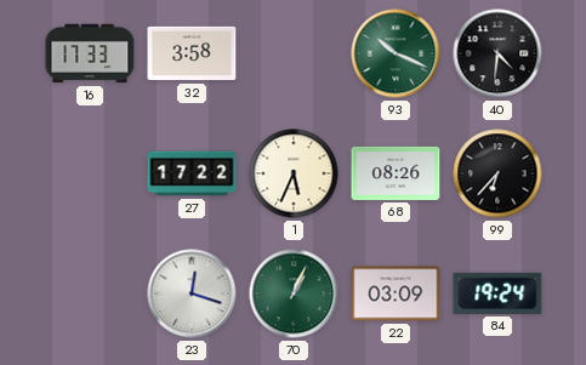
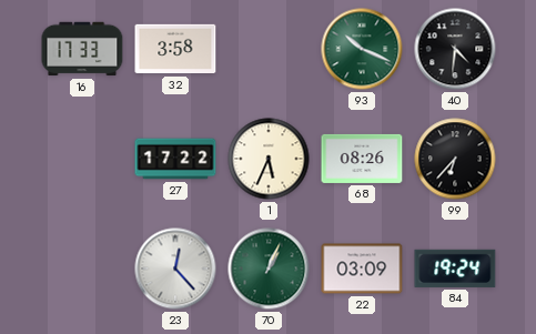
23: 12:18 -> 12:23 (175, 269)
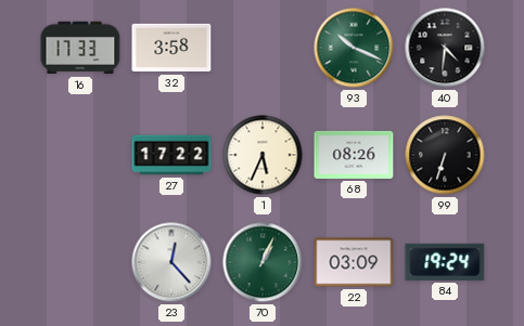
99: 6:37 -> 6:33 (445, 155)
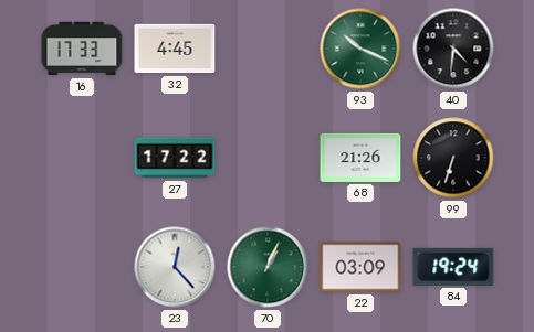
32: 3:58 -> 4:45 (175, 49)
1: 5:34 -> none (263, 155)
68: 08:26 -> 21:26 (360, 158)
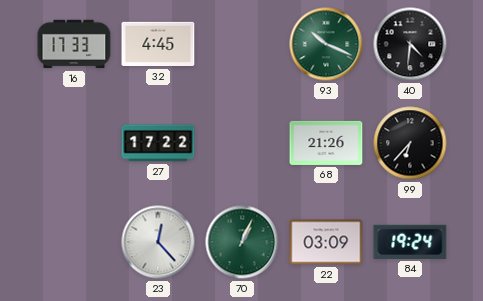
99: 6:33 -> 6:37 (410, 143)
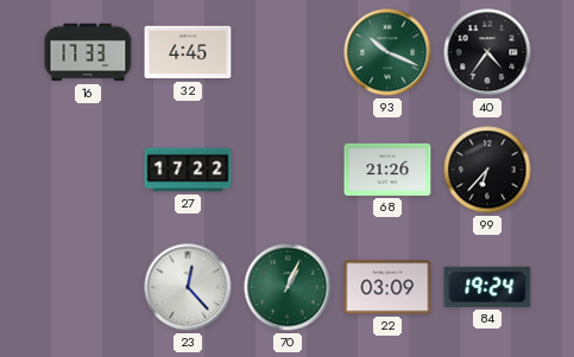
40: 4:31 -> 4:36 (487, 52)
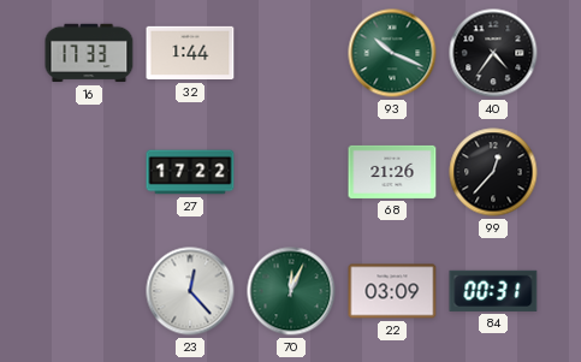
32: 4:45 -> 1:44 (190, 53)
99: 6:37 -> 12:37 (493, 172)
70: 1:04 -> 12:04 (291, 291)
84: 19:24 -> 00:31 (493, 291)
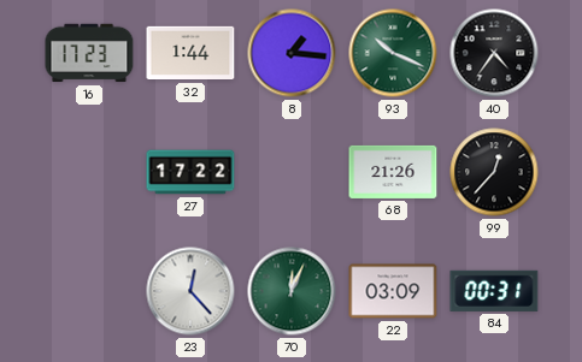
16: 17:33 -> 17:23 (89, 53)
8: none -> 1:16 (292, 53)
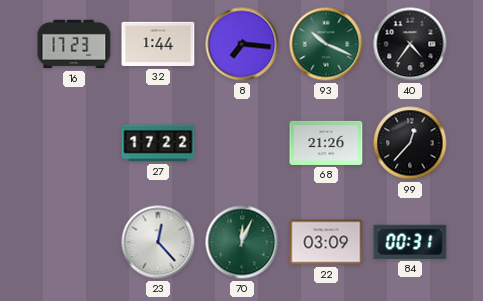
8: 1:16 -> 7:16 (242, 44)
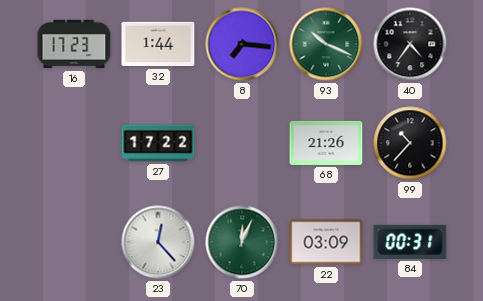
99: 12:37 -> 10:37 (410, 143)
